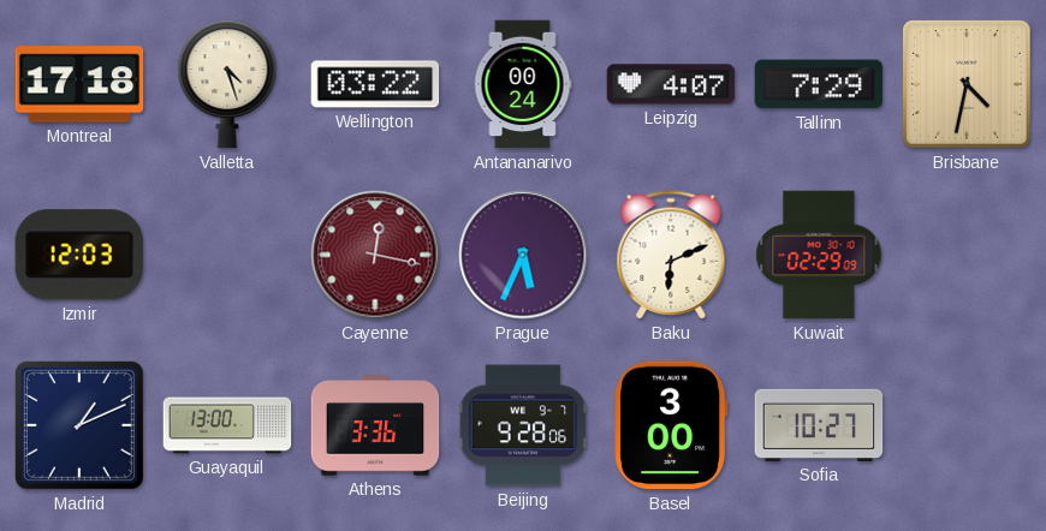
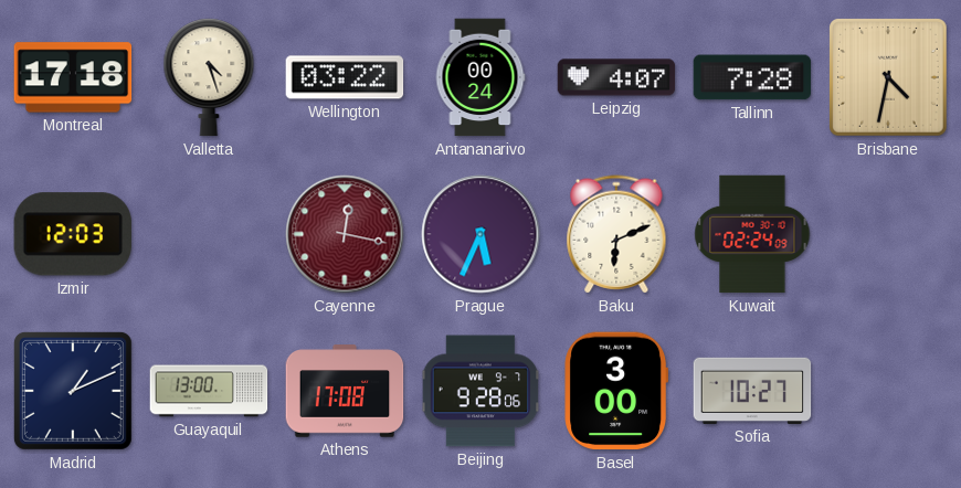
Tallinn: 7:29 -> 7:28 (752, 77)
Kuwait: 02:29 -> 02:24 (752, 234)
Athens: 3:36 -> 17:08 (345, 391)
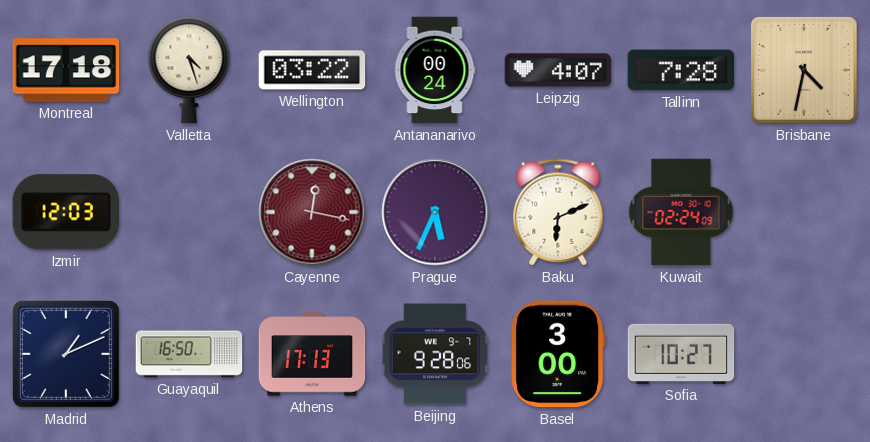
Guayaquil: 13:00 -> 16:50 (189, 354)
Athens: 17:08 -> 17:13 (312, 354)
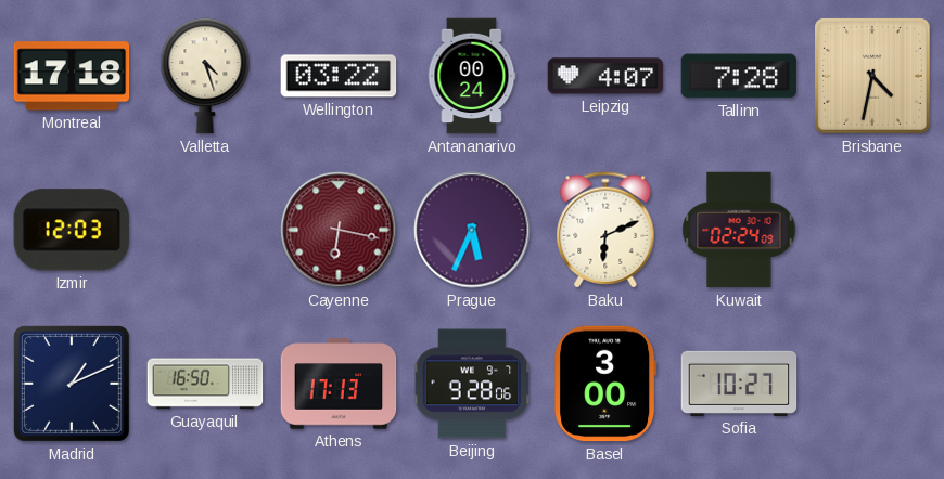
Cayenne: 12:17 -> 6:17 (339, 230)
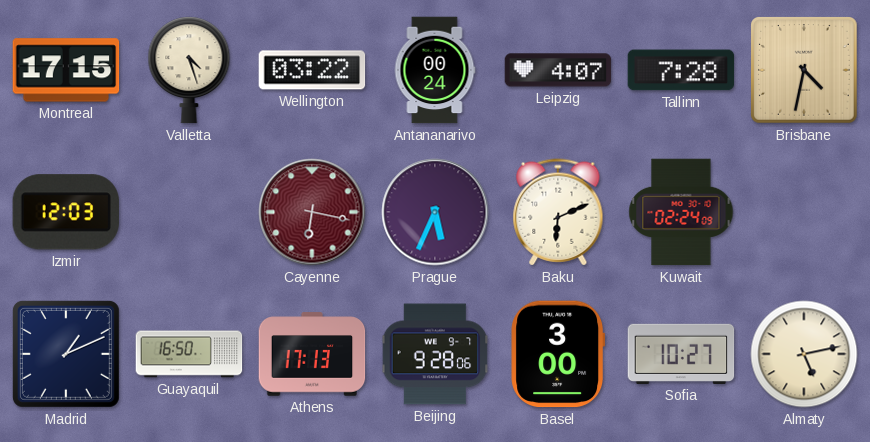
Montreal: 17:18 -> 17:15 (66, 70)
Almaty: none -> 5:13 (804, 354)
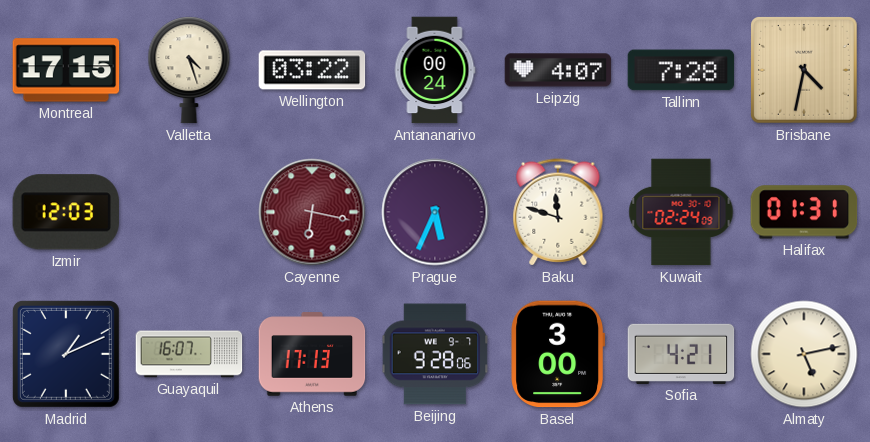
Baku: 6:11 -> 11:48 (558, 212)
Halifax: none -> 01:31 (804, 212)
Guayaquil: 16:50 -> 16:07 (189, 354)
Sofia: 10:27 -> 4:21 (681, 354)
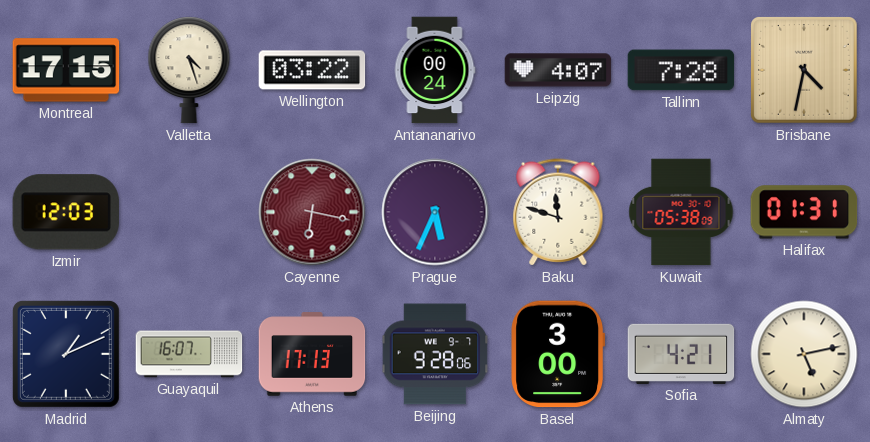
Kuwait: 02:24 -> 05:38 (681, 212)
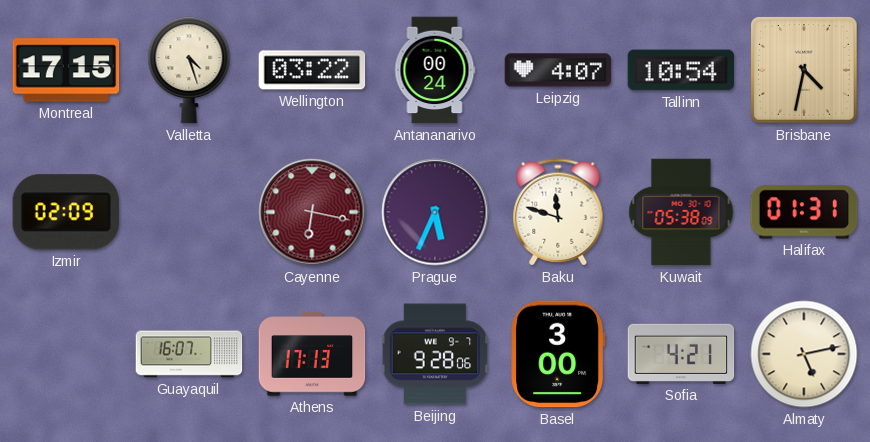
Tallinn: 7:28 -> 10:54 (681, 70)
Izmir: 12:03 -> 02:09 (65, 212)
Madrid: 1:11 -> none (66, 354)
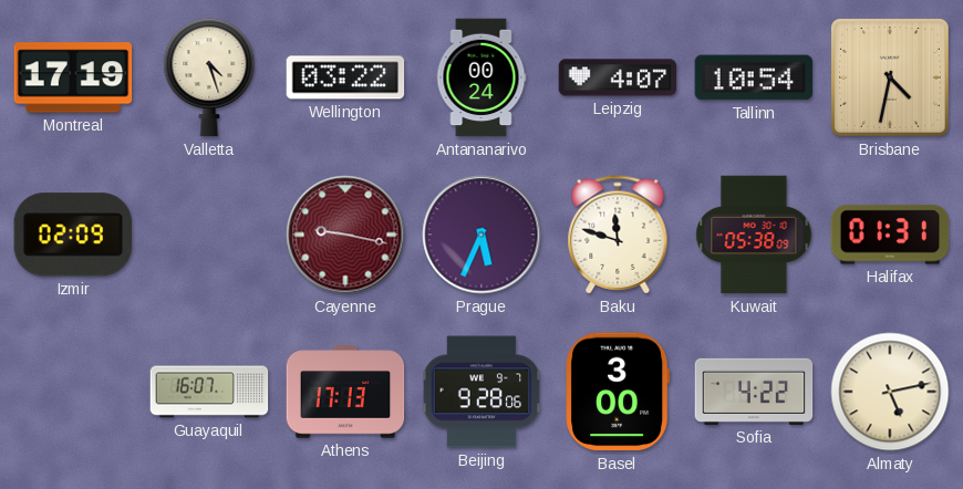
Montreal: 17:15 -> 17:19 (73, 77)
Cayenne: 6:17 -> 9:17 (345, 235)
Sofia: 4:21 -> 4:22 (754, 392)
